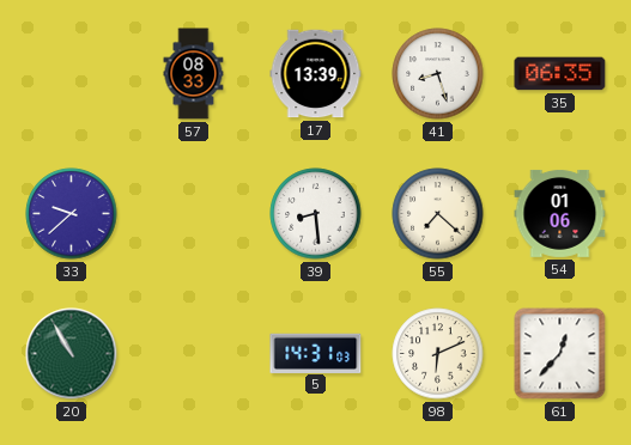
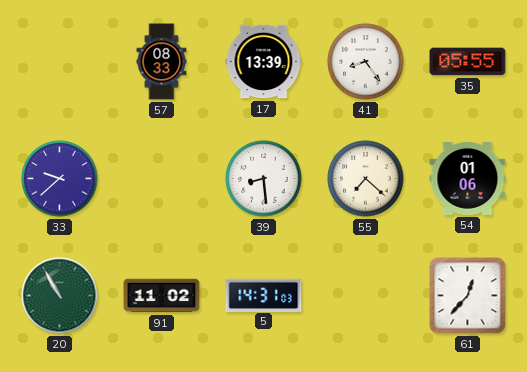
41: 8:27 -> 8:24 (366, 62)
35: 06:35 -> 05:55 (468, 62)
91: none -> 11:02 (162, 296)
98: 6:11 -> none (438, 354)
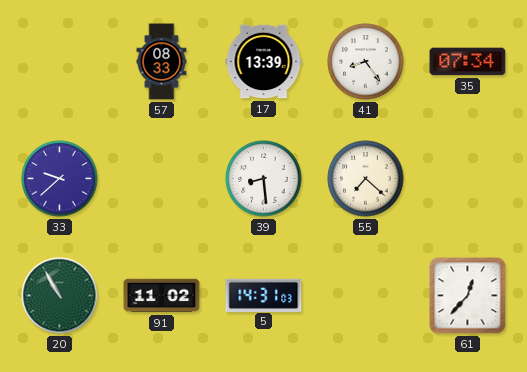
35: 05:55 -> 07:34 (468, 62)
54: 01:06 -> none (468, 178)
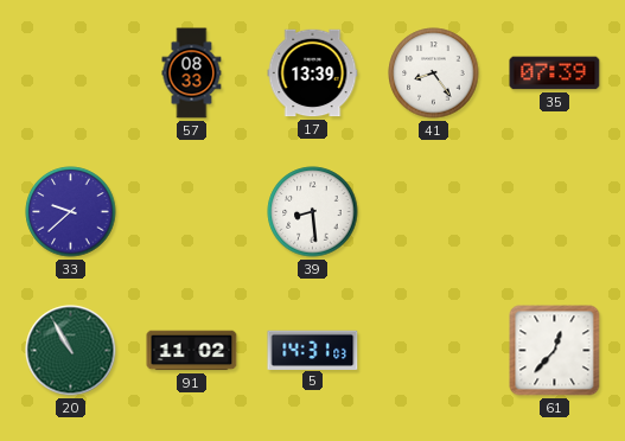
35: 07:34 -> 07:39 (555, 73)
55: 7:22 -> none (366, 179)
